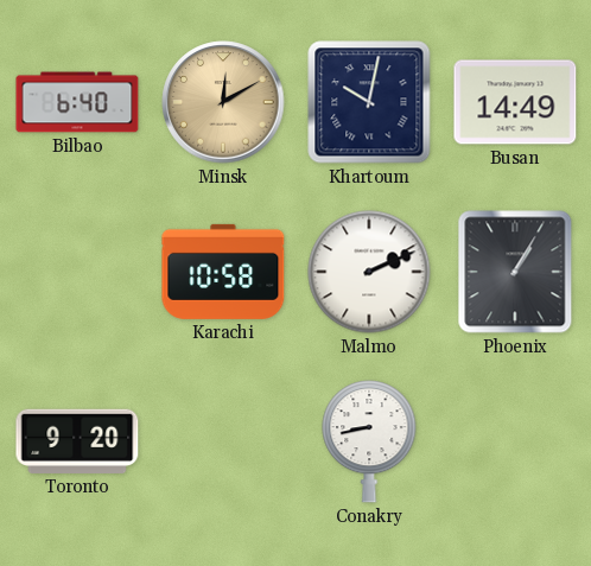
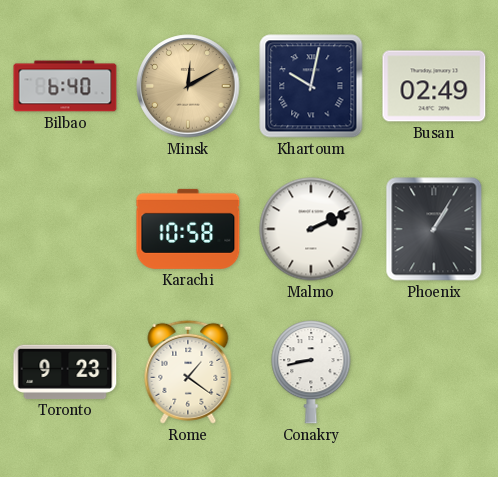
Busan: 14:49 -> 02:49 (434, 86)
Toronto: 9:20 -> 9:23 (65, 372)
Rome: none -> 1:21 (188, 372)
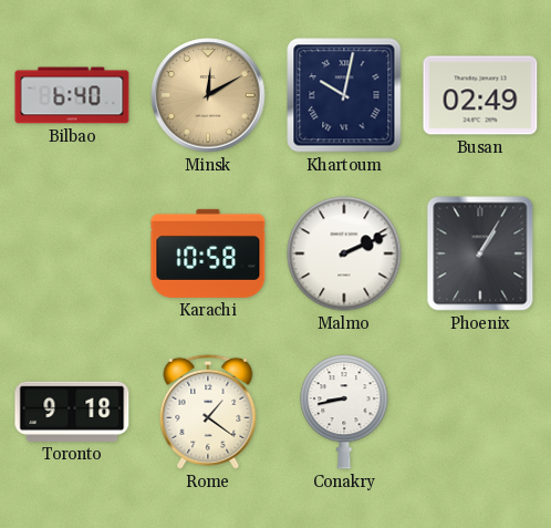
Toronto: 9:23 -> 9:18 (72, 412)
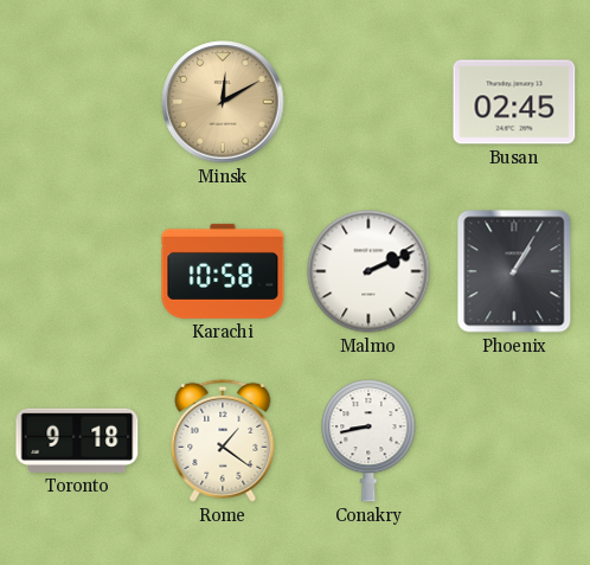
Bilbao: 6:40 -> none (72, 95)
Khartoum: 10:02 -> none (344, 95)
Busan: 02:49 -> 02:45 (514, 102)
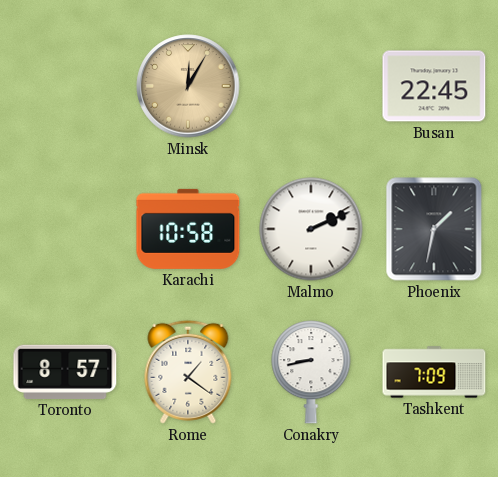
Minsk: 12:10 -> 12:05 (188, 86)
Busan: 02:45 -> 22:45 (434, 86)
Phoenix: 1:05 -> 1:32 (434, 229)
Toronto: 9:18 -> 8:57 (65, 372)
Tashkent: none -> 7:09 (434, 372)
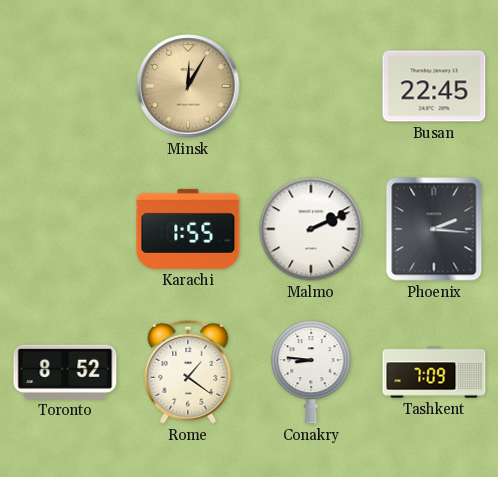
Karachi: 10:58 -> 1:55 (188, 229)
Phoenix: 1:32 -> 2:16 (434, 229)
Toronto: 8:57 -> 8:52 (65, 372)
Conakry: 8:43 -> 8:46 (311, 372)
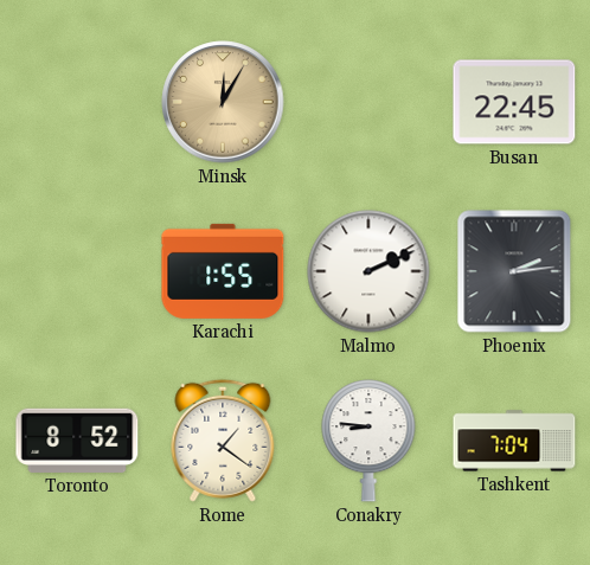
Phoenix: 2:16 -> 2:14 (514, 271)
Tashkent: 7:09 -> 7:04 (514, 441)
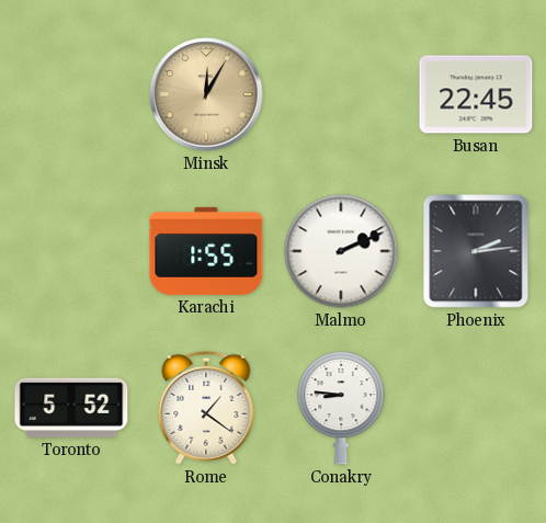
Toronto: 8:52 -> 5:52 (71, 408)
Tashkent: 7:04 -> none (514, 441)
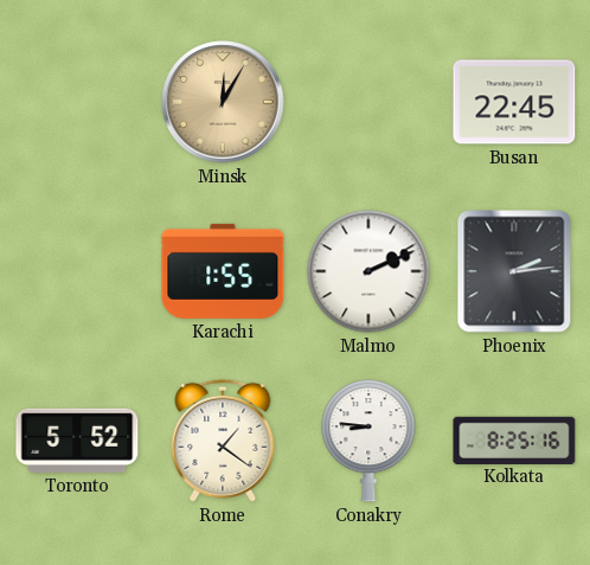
Kolkata: none -> 8:25 (514, 439)
